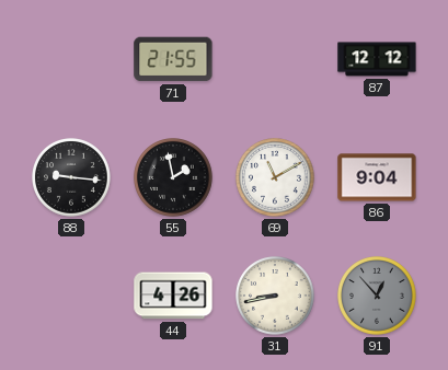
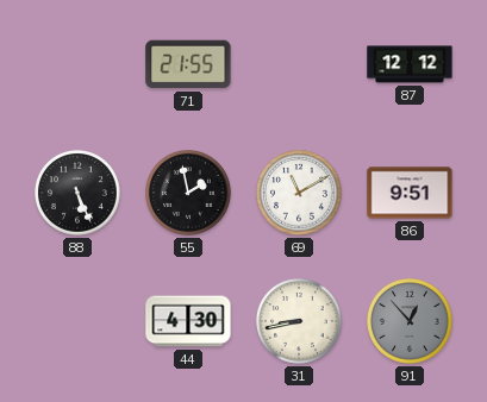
88: 9:16 -> 5:26 (77, 193)
86: 9:04 -> 9:51 (410, 193)
44: 4:26 -> 4:30 (188, 321)
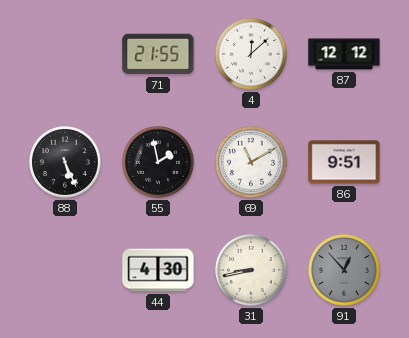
4: none -> 12:08 (251, 54)
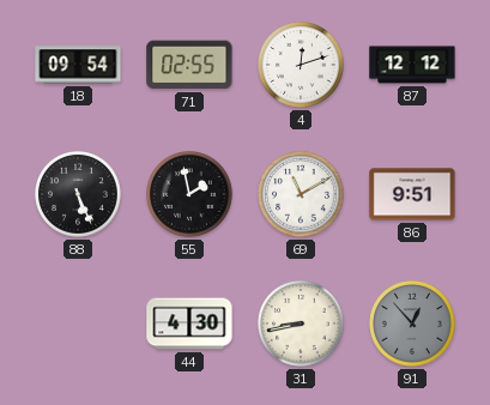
18: none -> 09:54 (78, 65)
71: 21:55 -> 02:55 (189, 65)
4: 12:08 -> 12:12 (301, 65)
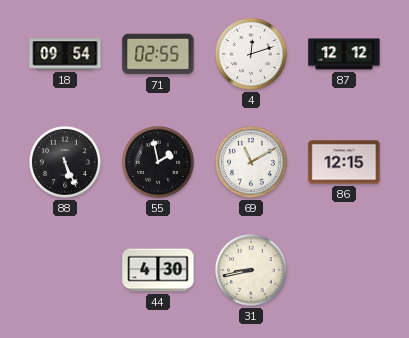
86: 9:51 -> 12:15 (344, 162)
91: 12:53 -> none (412, 324)
